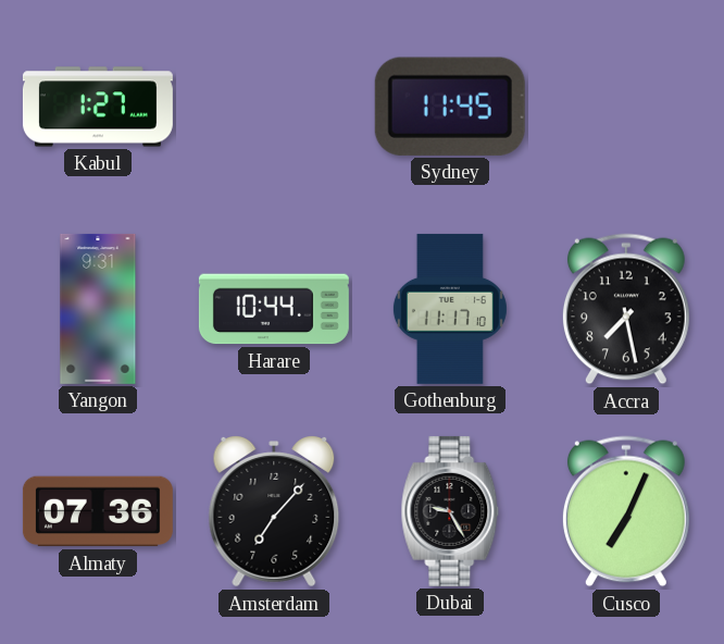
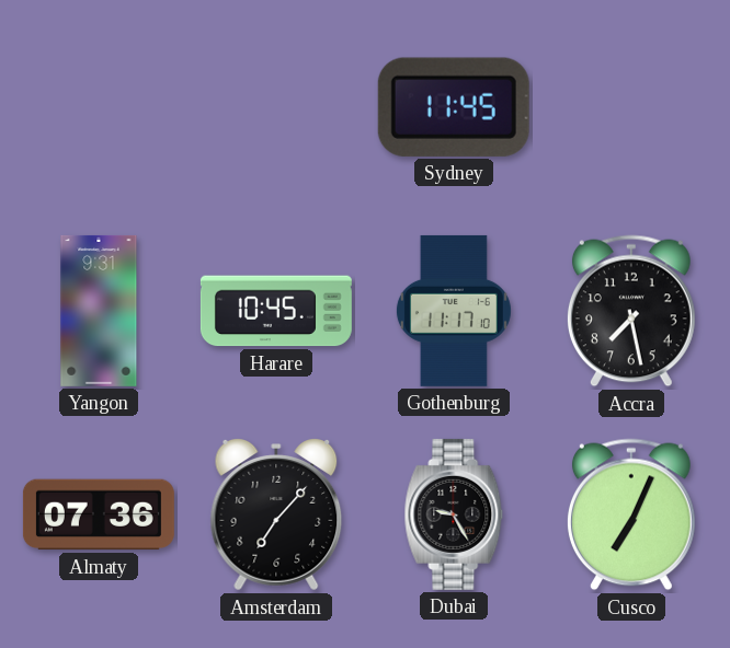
Kabul: 1:27 -> none (98, 107)
Harare: 10:44 -> 10:45 (276, 311)
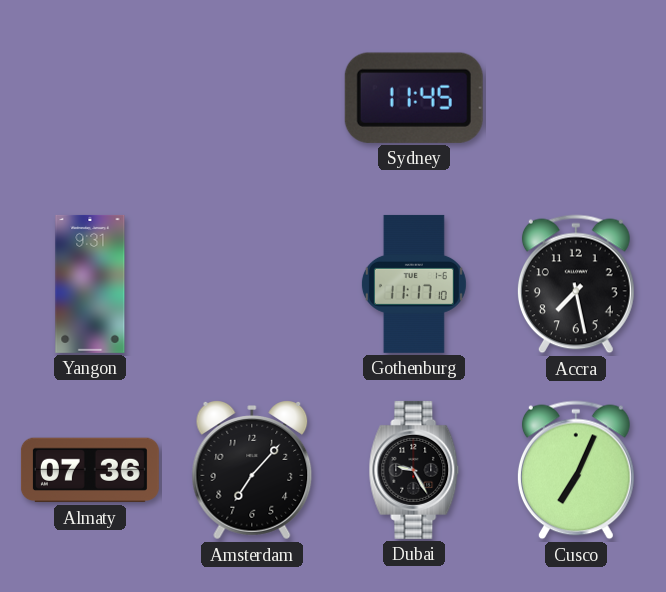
Harare: 10:45 -> none (276, 311)
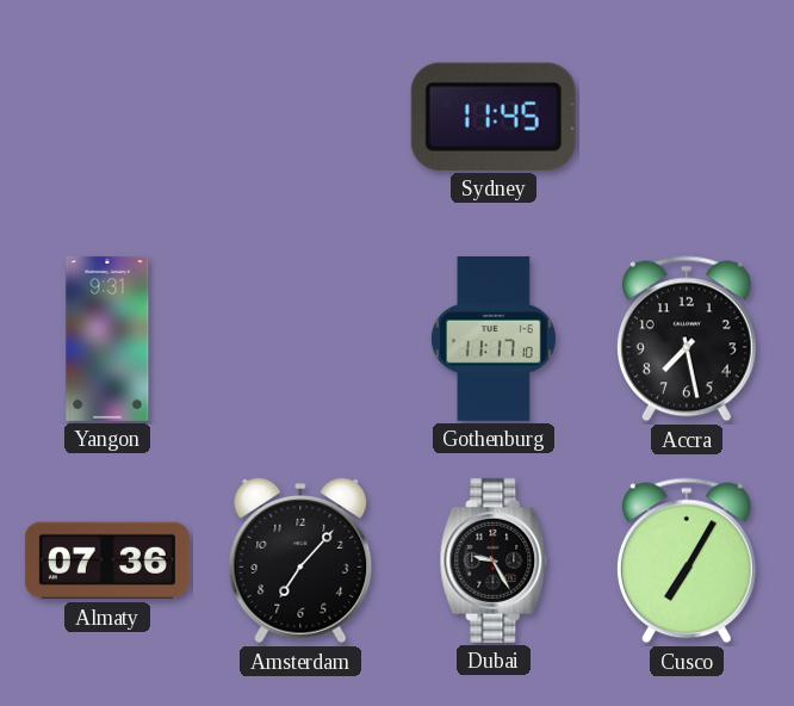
Cusco: 7:04 -> 7:05 (687, 561)
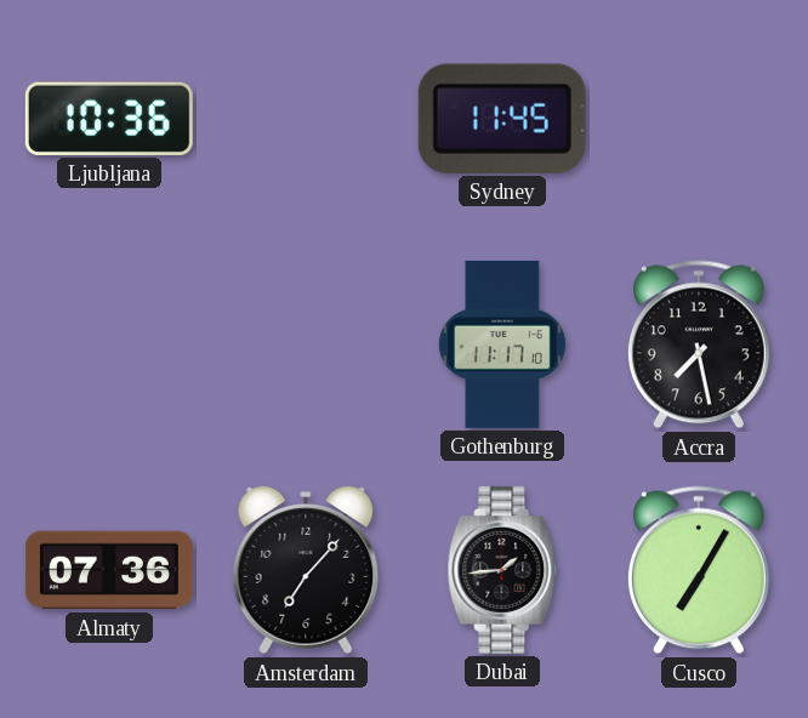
Ljubljana: none -> 10:36 (109, 119)
Yangon: 9:31 -> none (107, 339)
Dubai: 9:25 -> 1:44 (502, 570)
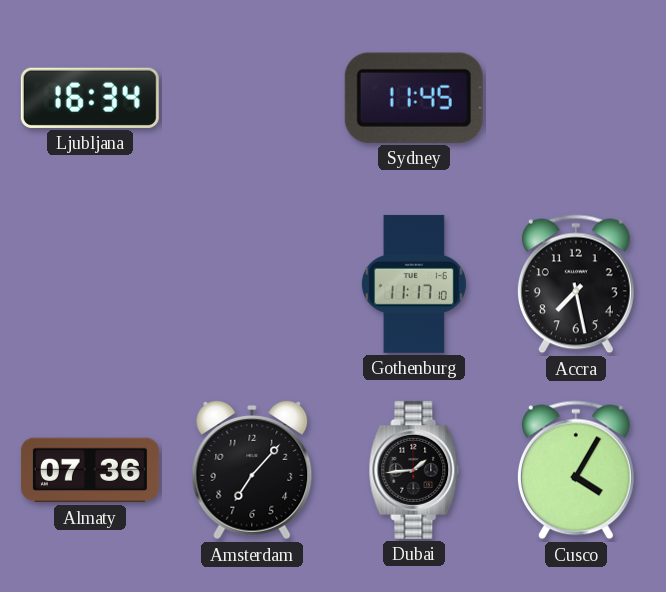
Ljubljana: 10:36 -> 16:34 (90, 98)
Cusco: 7:05 -> 4:05 (576, 470)
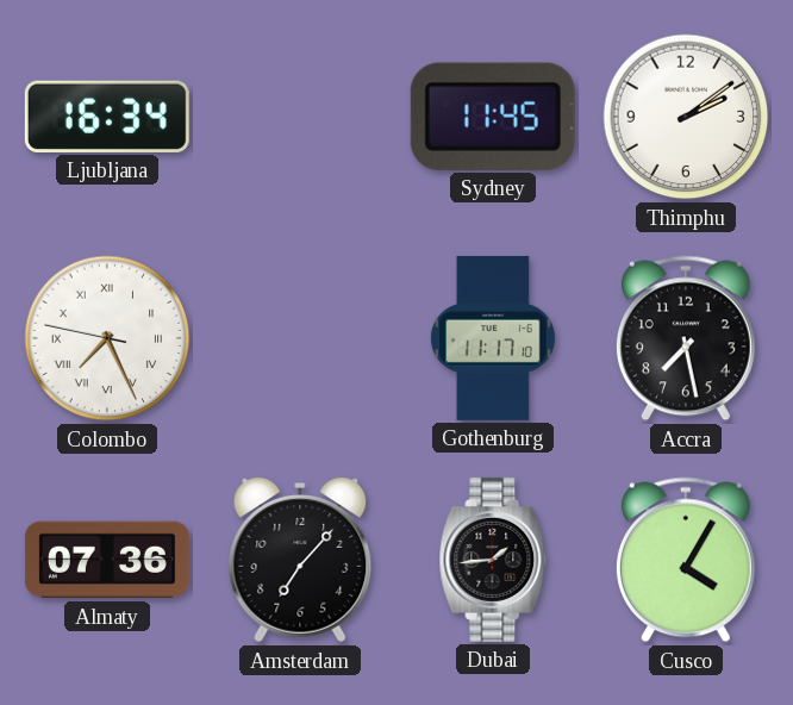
Thimphu: none -> 2:09 (686, 117)
Colombo: none -> 7:25 (107, 338)
